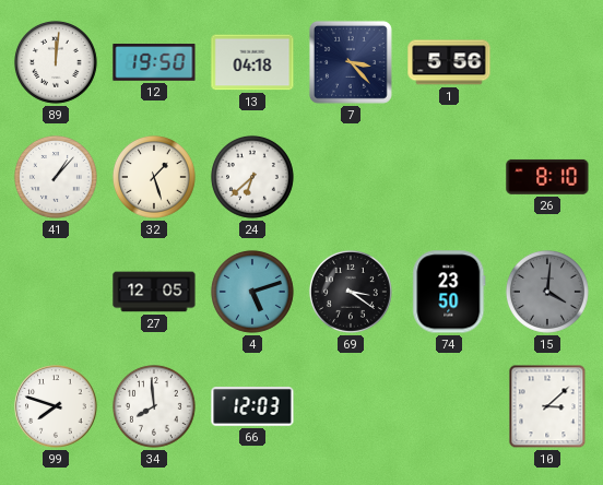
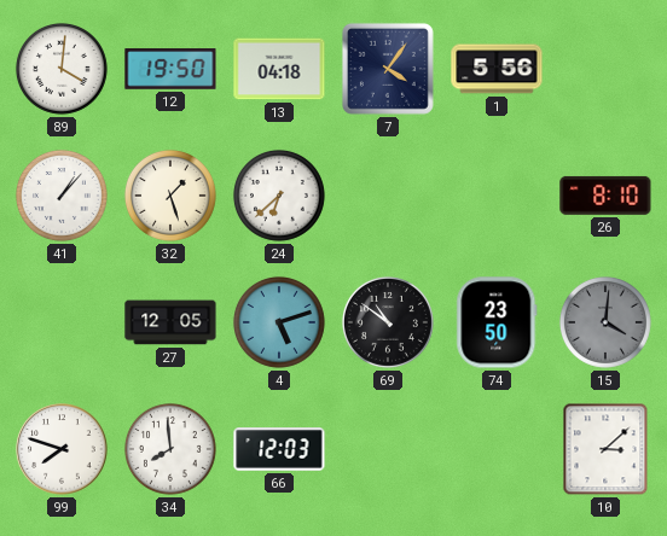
89: 12:01 -> 4:01 (62, 69)
7: 3:23 -> 4:06 (388, 69)
69: 3:21 -> 10:51 (388, 322)
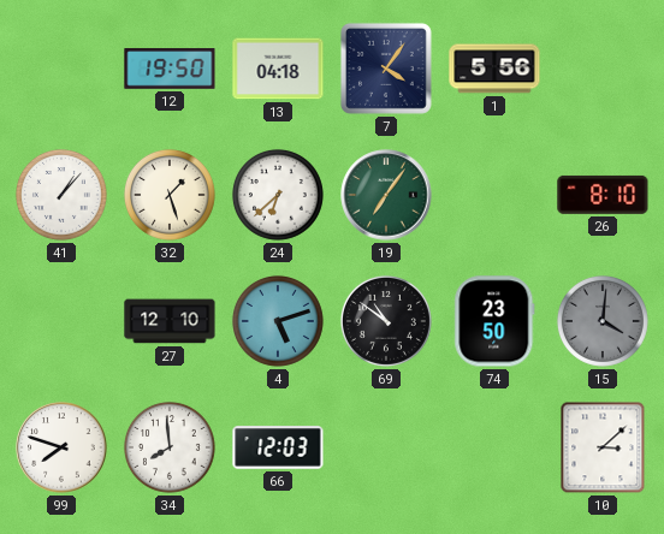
89: 4:01 -> none (62, 69)
19: none -> 7:06 (386, 195)
27: 12:05 -> 12:10 (170, 321)
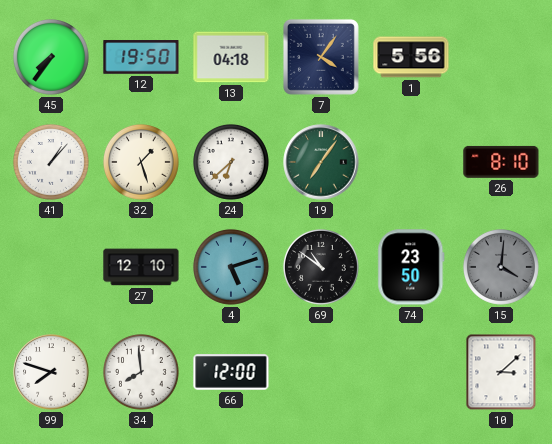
45: none -> 7:36 (51, 57)
66: 12:03 -> 12:00 (231, 372)
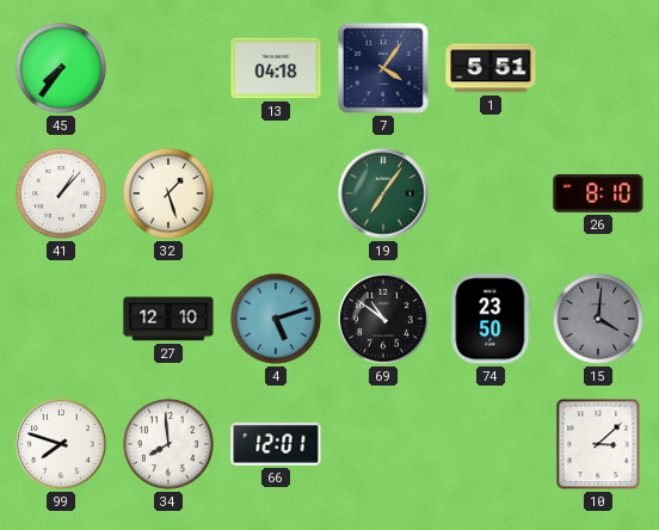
12: 19:50 -> none (141, 57)
1: 5:56 -> 5:51 (491, 68)
24: 6:38 -> none (231, 162)
66: 12:00 -> 12:01 (276, 444)
